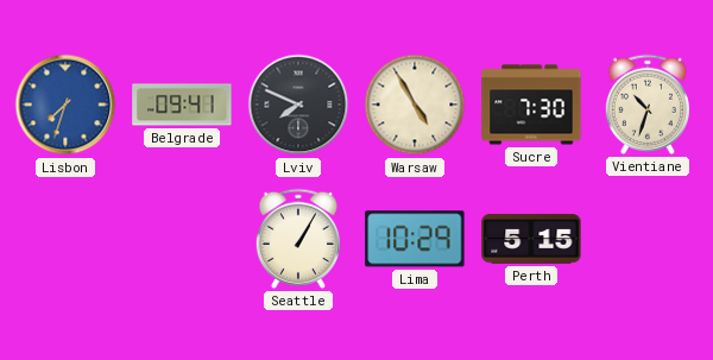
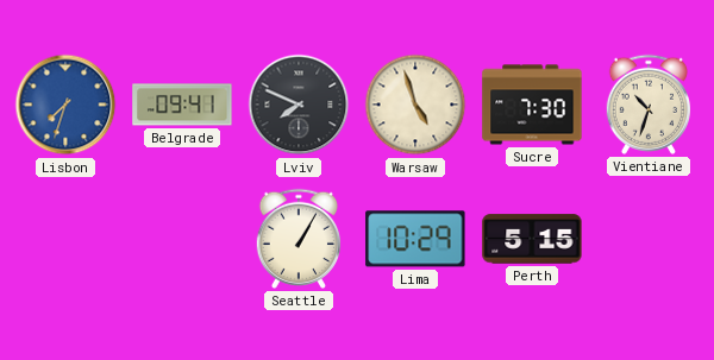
Warsaw: 4:55 -> 4:57 (415, 105)
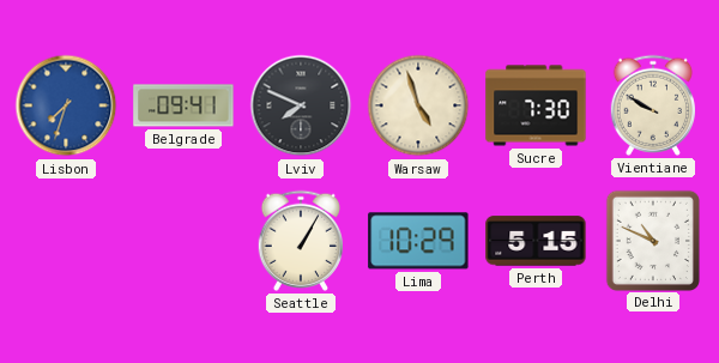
Vientiane: 10:33 -> 9:50 (652, 105)
Delhi: none -> 10:49 (652, 240)
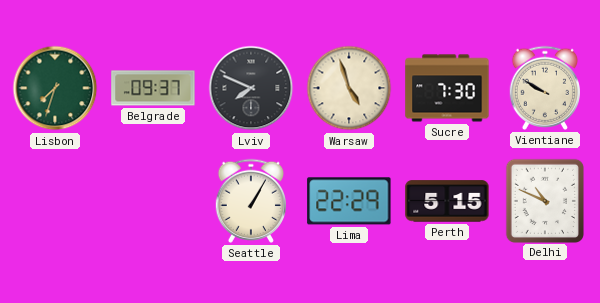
Lisbon dial: blue -> green (55, 88)
Belgrade: 09:41 -> 09:37 (153, 88)
Lima: 10:29 -> 22:29 (349, 201)
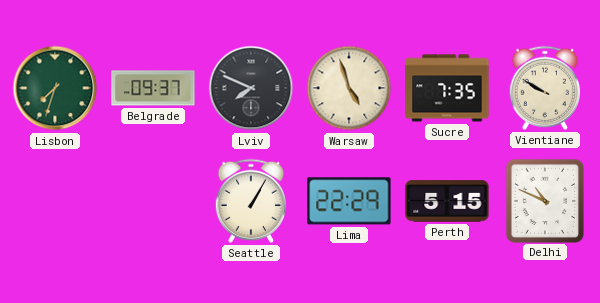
Sucre: 7:30 -> 7:35 (447, 88)
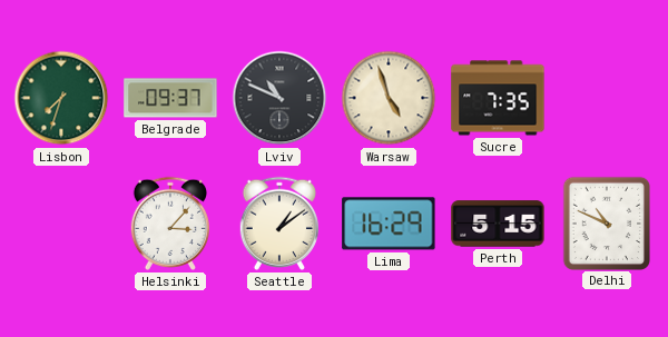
Lviv: 7:49 -> 10:49 (279, 98)
Vientiane: 9:50 -> none (544, 88)
Helsinki: none -> 3:07 (169, 224)
Seattle: 1:05 -> 1:09 (278, 224)
Lima: 22:29 -> 16:29 (389, 224)
